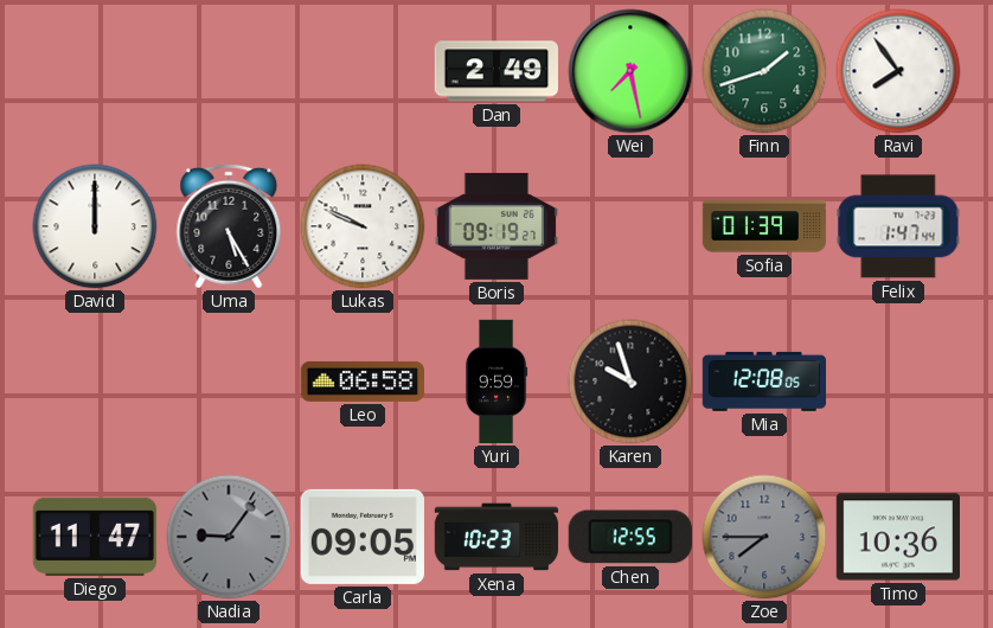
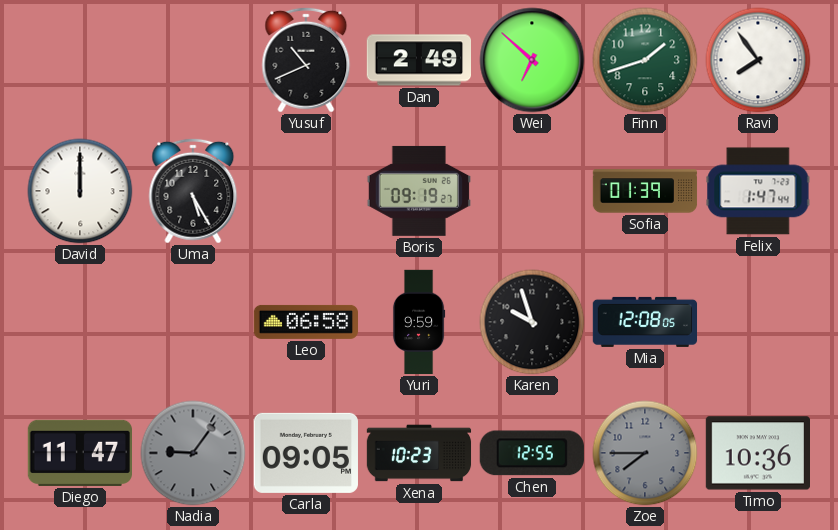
Yusuf: none -> 10:41 (306, 60)
Wei: 7:28 -> 6:52 (532, 60)
Lukas: 9:49 -> none (363, 226)
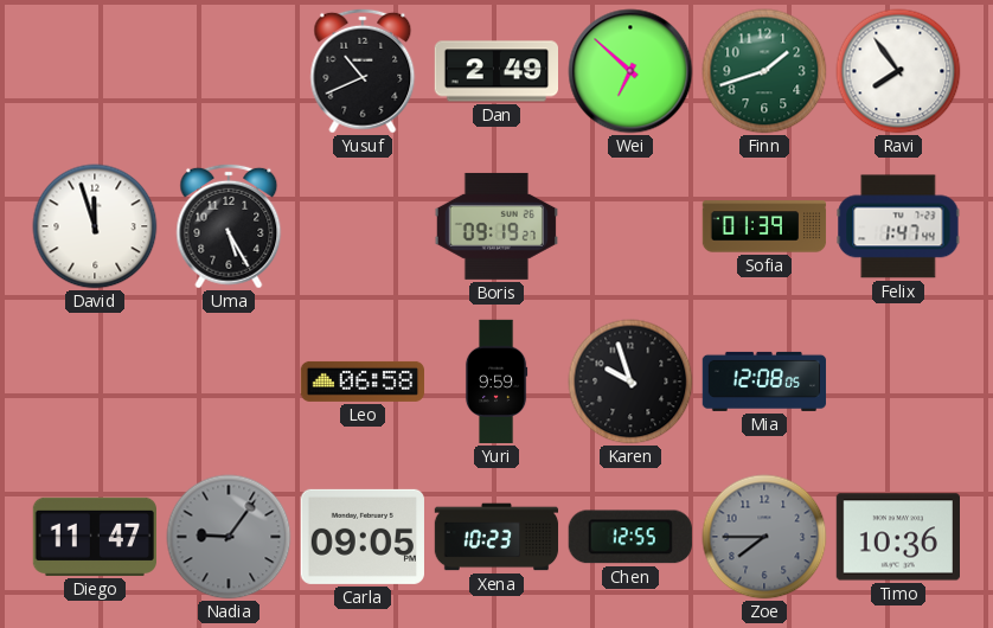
David: 12:00 -> 11:57 (95, 226)
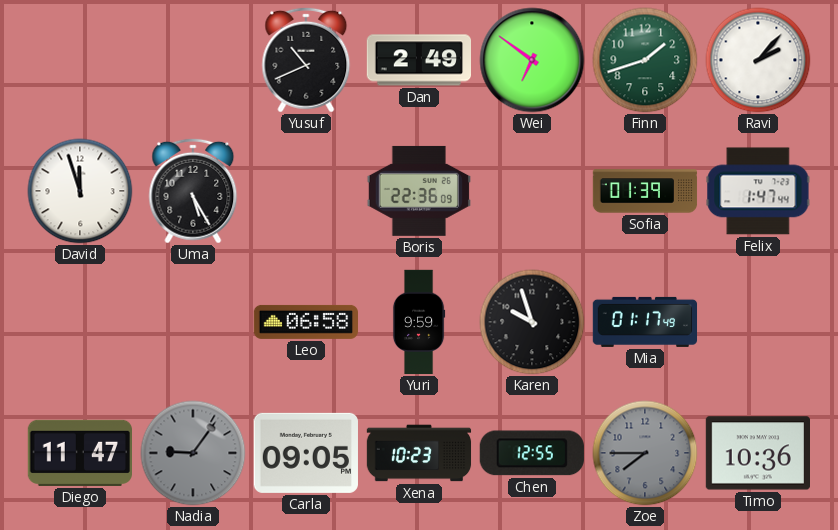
Wei: 6:52 -> 6:51 (532, 60)
Ravi: 7:54 -> 2:07 (758, 60)
Boris: 09:19 -> 22:36 (419, 191)
Mia: 12:08 -> 01:17 (645, 322)
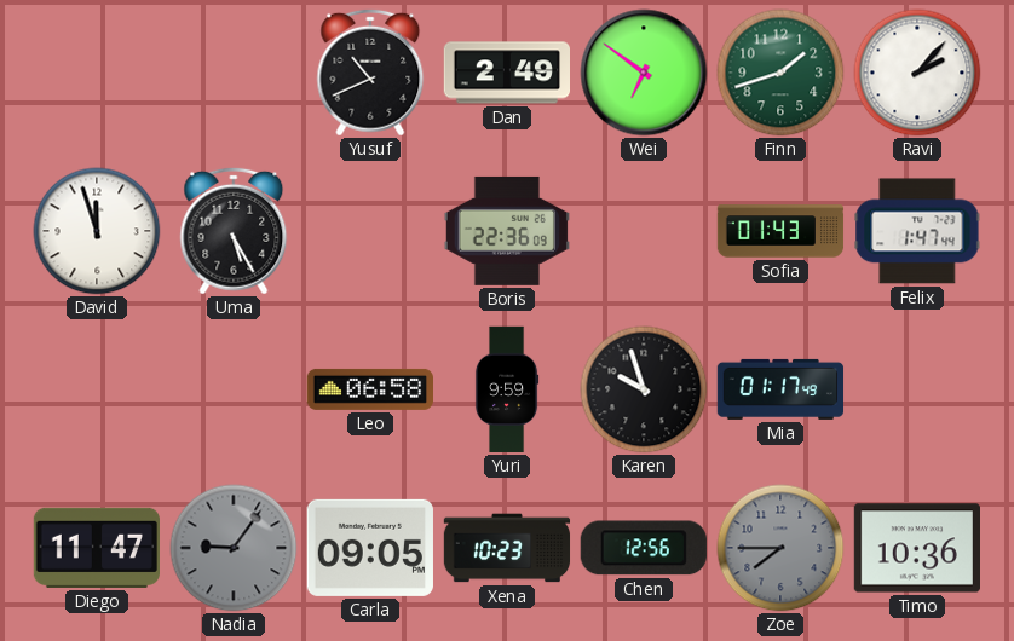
Sofia: 01:39 -> 01:43 (780, 231)
Chen: 12:55 -> 12:56 (644, 548)
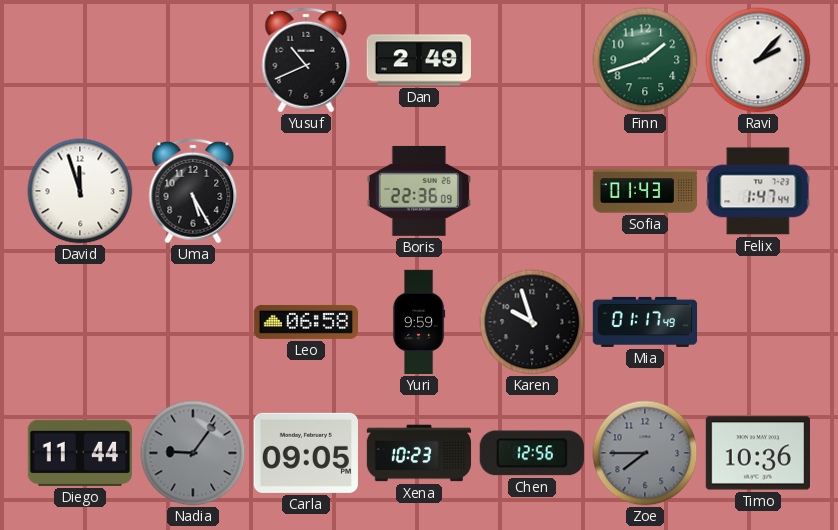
Wei: 6:51 -> none (644, 73)
Diego: 11:47 -> 11:44 (79, 453)
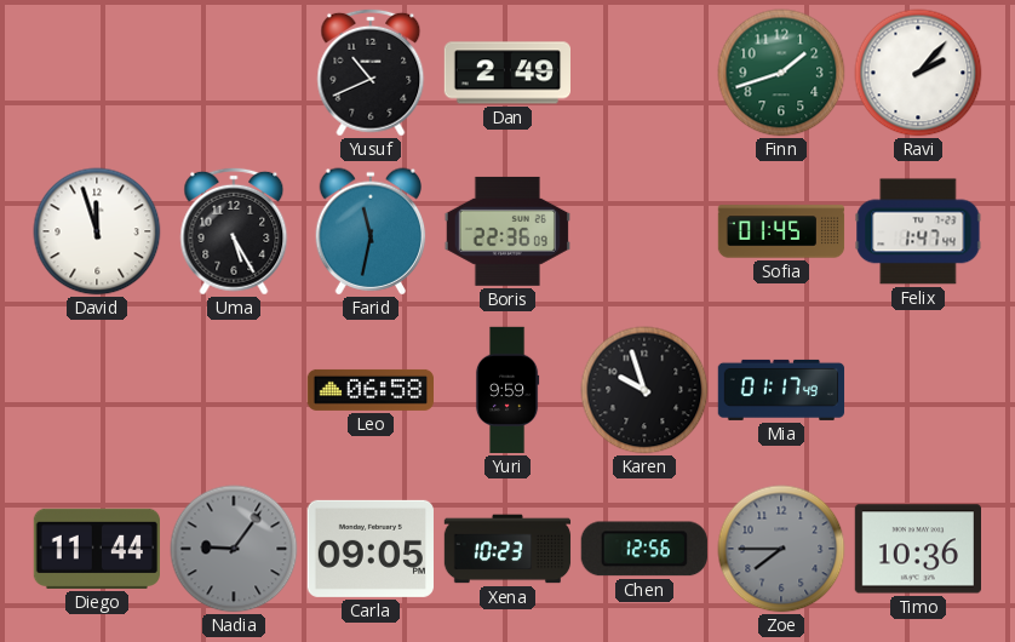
Farid: none -> 11:32 (371, 231)
Sofia: 01:43 -> 01:45 (781, 231)
